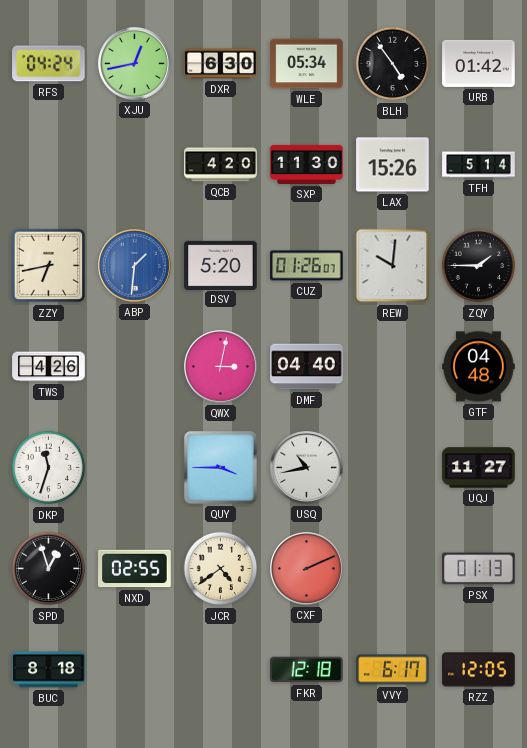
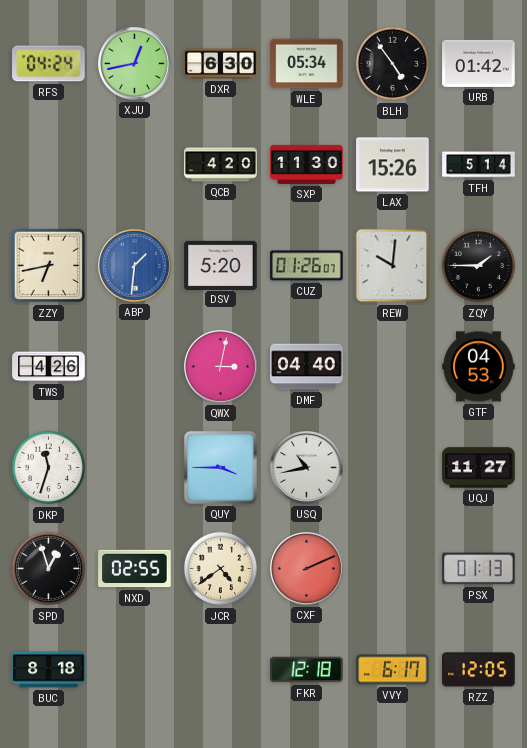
GTF: 04:48 -> 04:53 (479, 367)
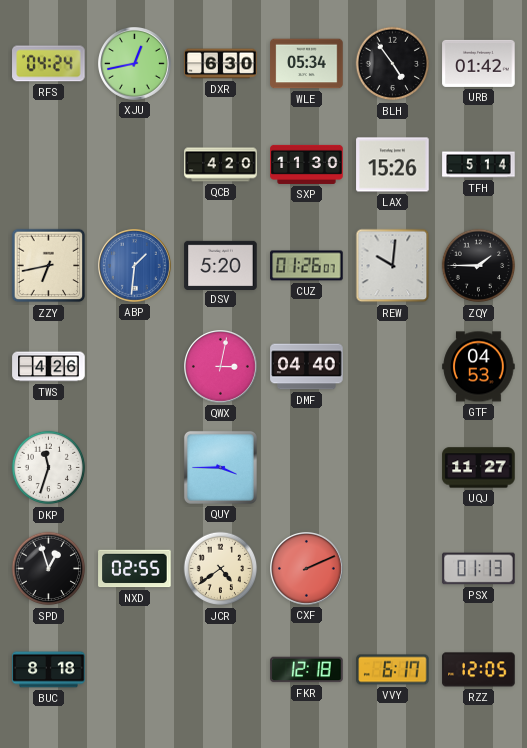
USQ: 10:43 -> none (307, 468)
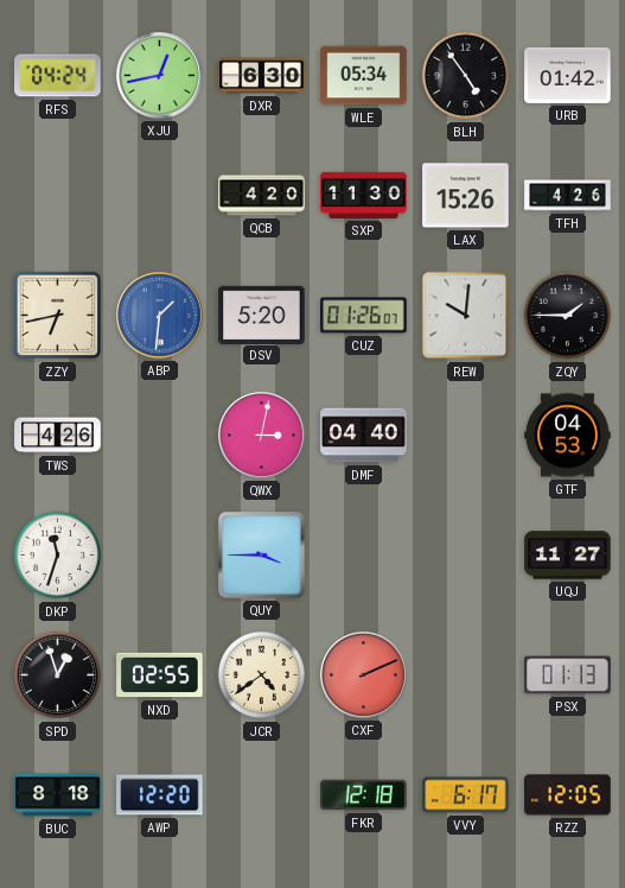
TFH: 5:14 -> 4:26 (568, 196)
AWP: none -> 12:20 (160, 795)
